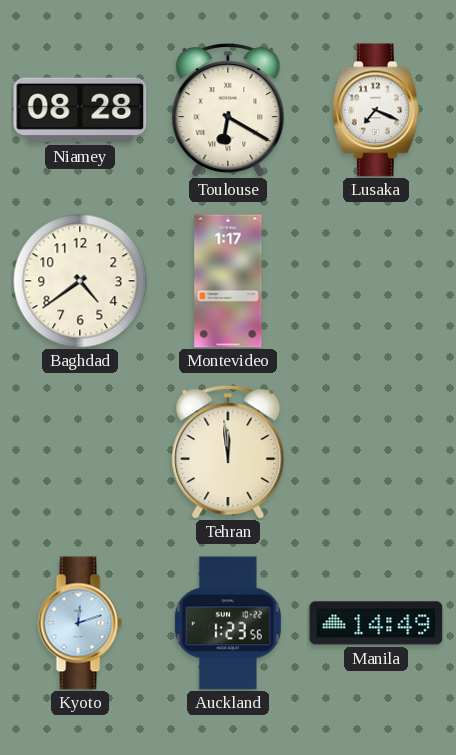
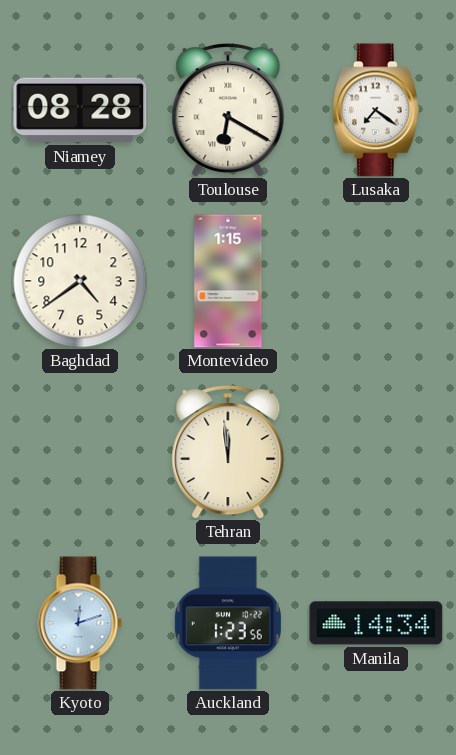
Lusaka: 7:19 -> 7:21 (376, 110)
Montevideo: 1:17 -> 1:15 (228, 281)
Manila: 14:49 -> 14:34 (376, 623)
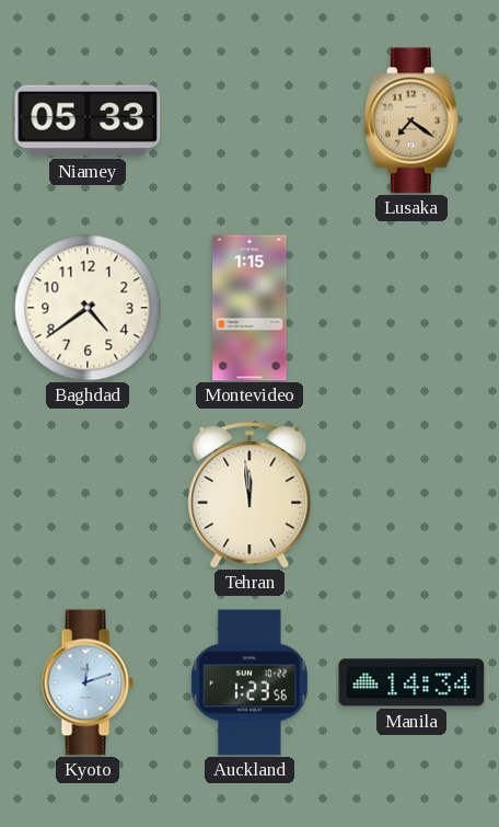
Niamey: 08:28 -> 05:33 (88, 120)
Toulouse: 6:20 -> none (228, 111)
Lusaka dial: white -> champagne (411, 120)
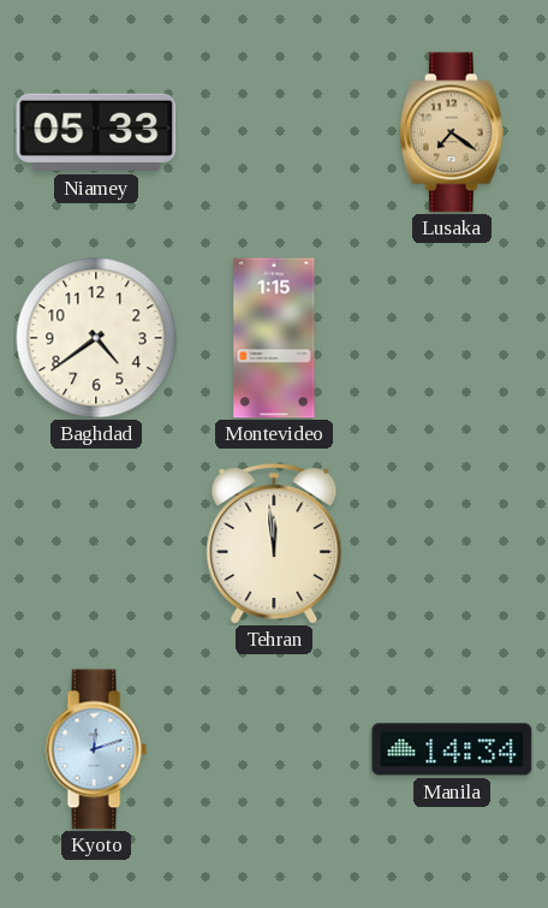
Auckland: 1:23 -> none (249, 682)
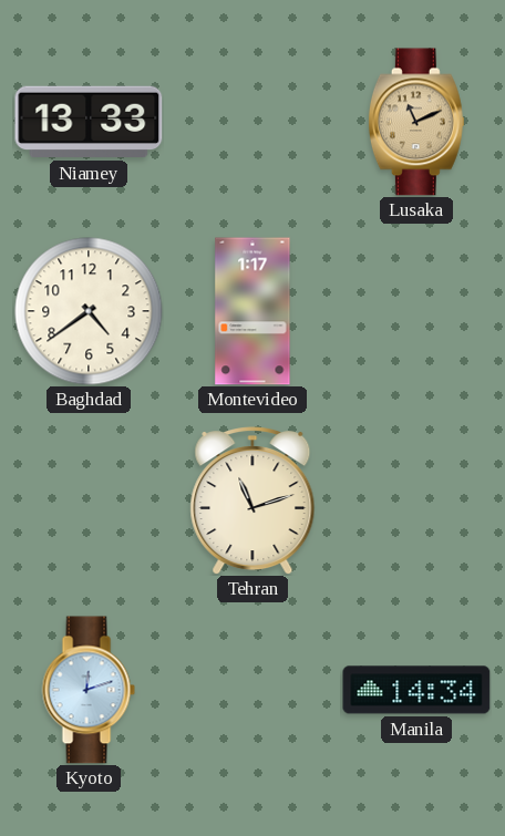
Niamey: 05:33 -> 13:33 (89, 122)
Lusaka: 7:21 -> 11:11 (416, 122)
Montevideo: 1:15 -> 1:17 (252, 311)
Tehran: 11:59 -> 11:12 (252, 502)
